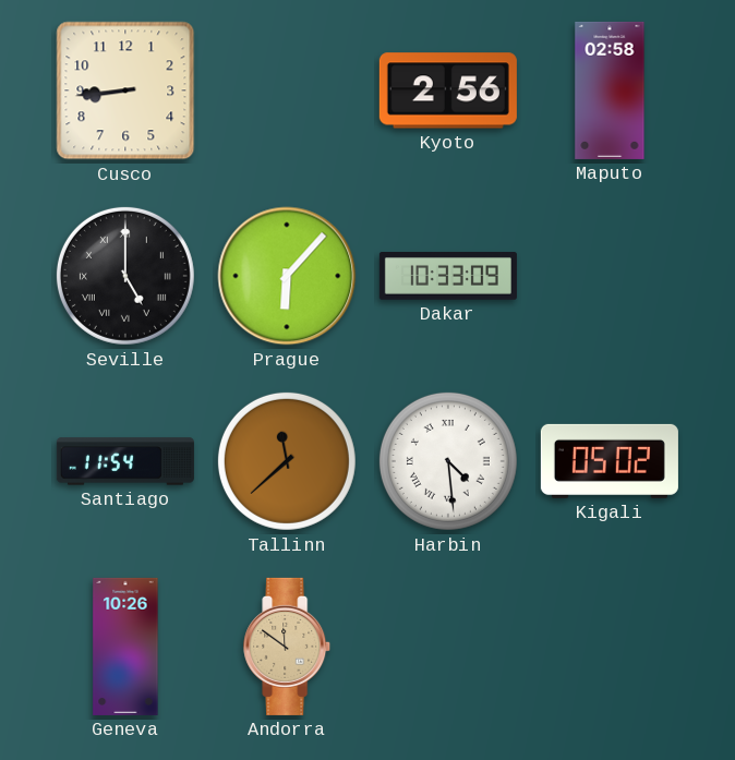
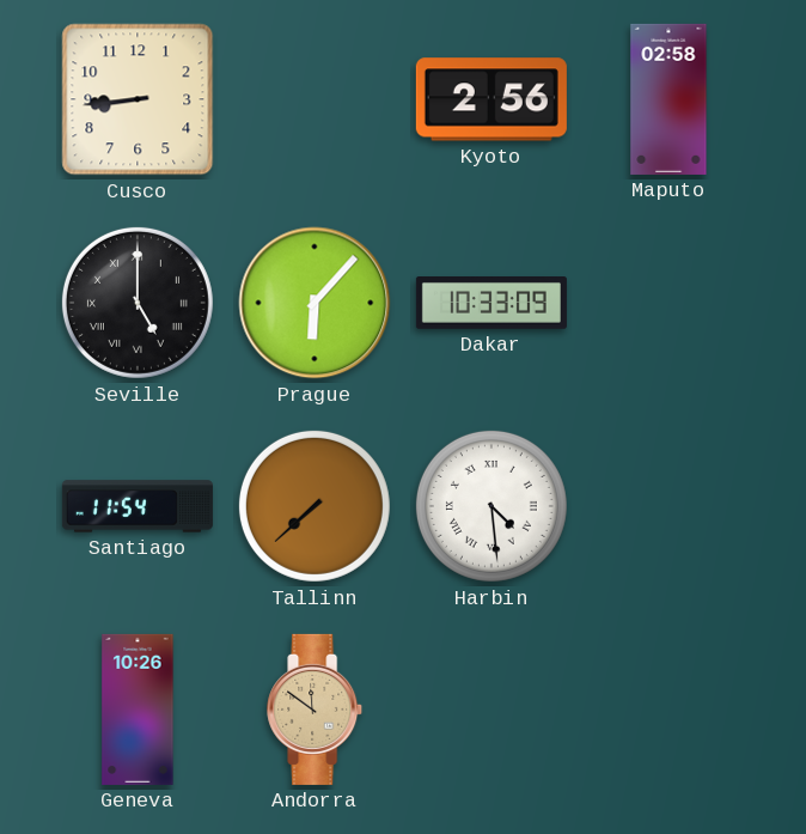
Tallinn: 11:38 -> 7:38 (315, 506)
Kigali: 05:02 -> none (610, 461)
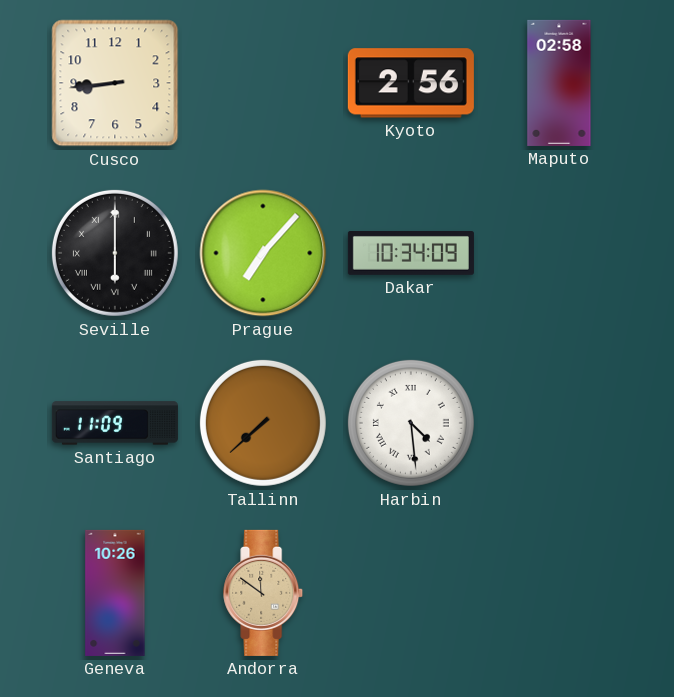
Seville: 5:00 -> 6:00 (115, 253)
Prague: 6:07 -> 7:07 (263, 253)
Dakar: 10:33 -> 10:34 (411, 254)
Santiago: 11:54 -> 11:09 (115, 423)
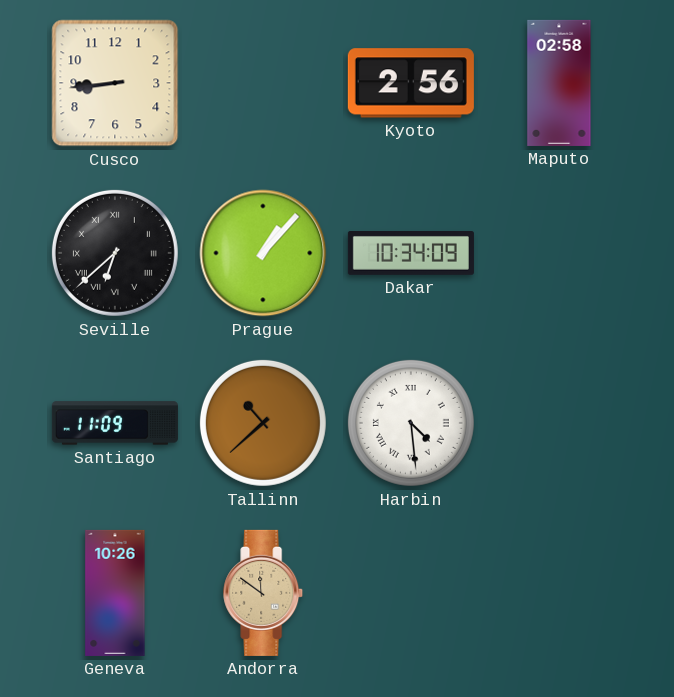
Seville: 6:00 -> 6:38 (115, 253)
Prague: 7:07 -> 1:07 (263, 253)
Tallinn: 7:38 -> 10:38 (263, 423)
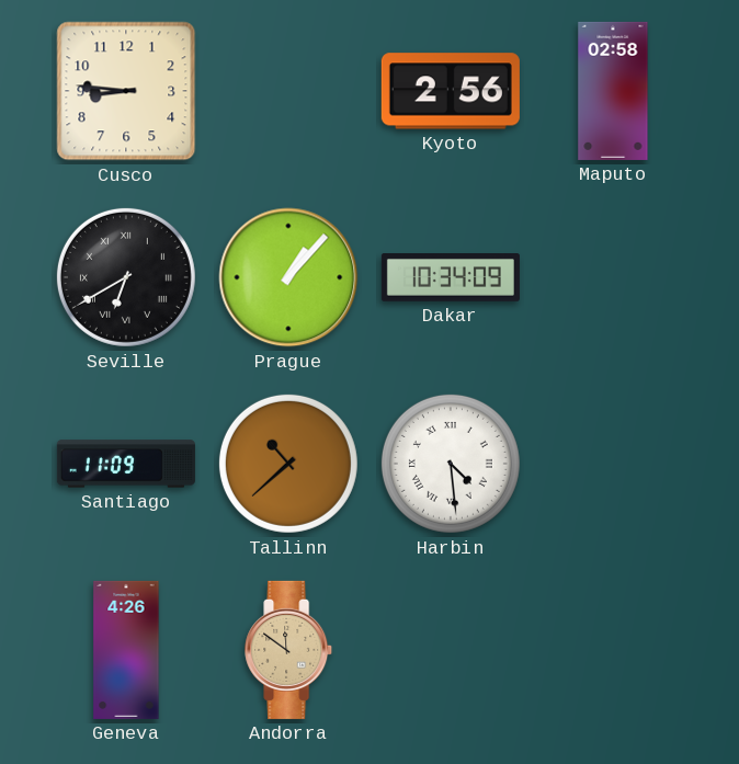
Cusco: 8:44 -> 8:46 (126, 91)
Seville: 6:38 -> 6:40 (126, 277)
Geneva: 10:26 -> 4:26 (126, 650)
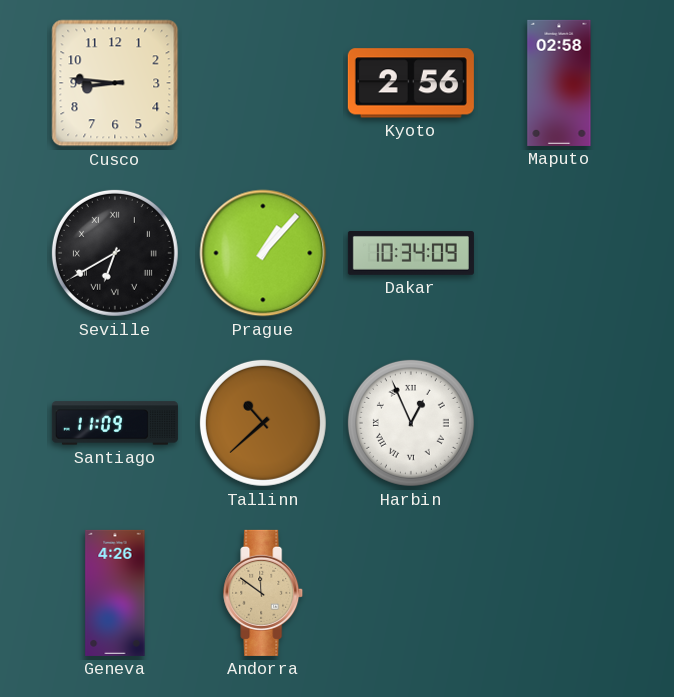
Harbin: 4:29 -> 12:56 (411, 423)
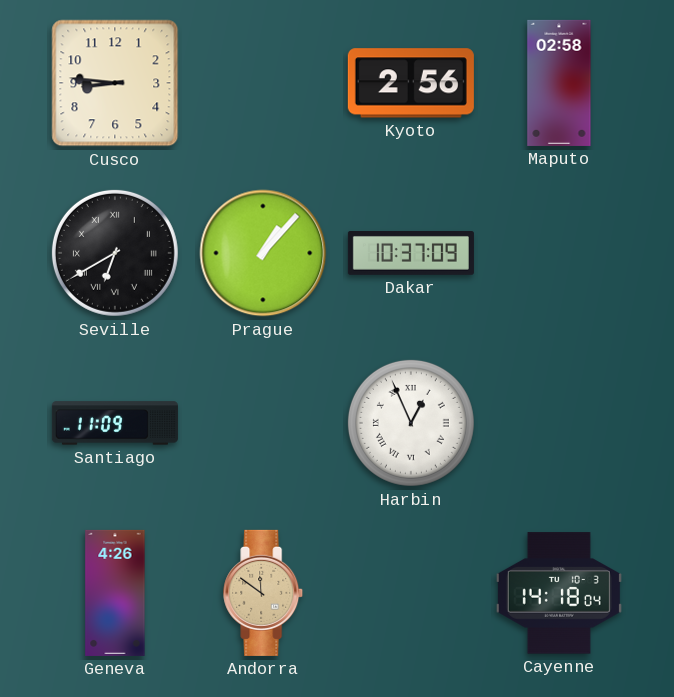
Dakar: 10:34 -> 10:37 (411, 254)
Tallinn: 10:38 -> none (263, 423)
Cayenne: none -> 14:18 (559, 593)
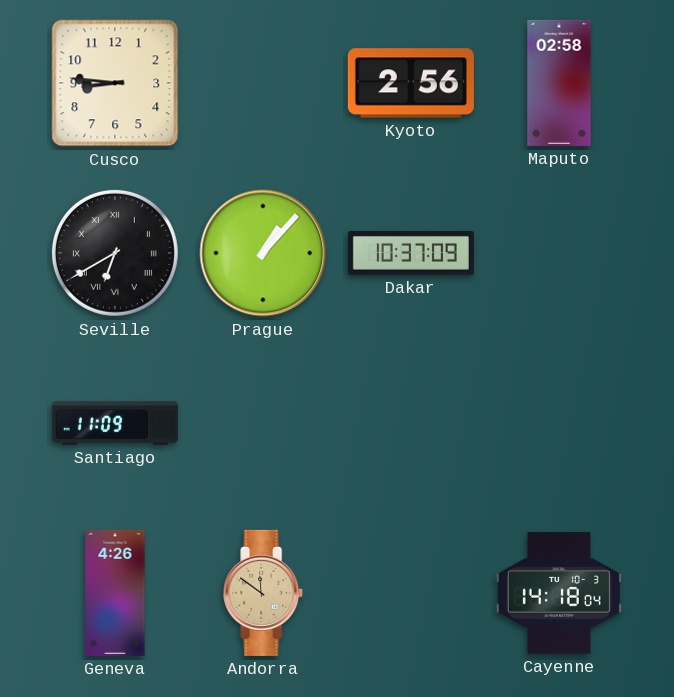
Harbin: 12:56 -> none (411, 423)
